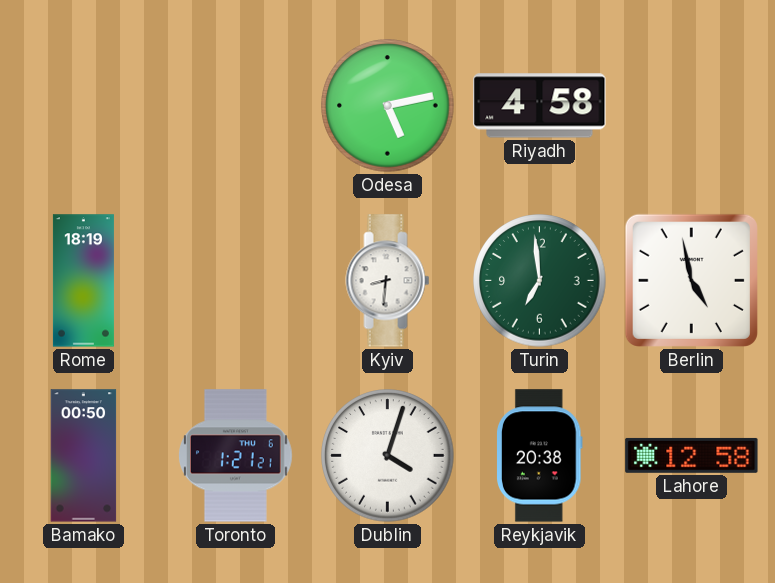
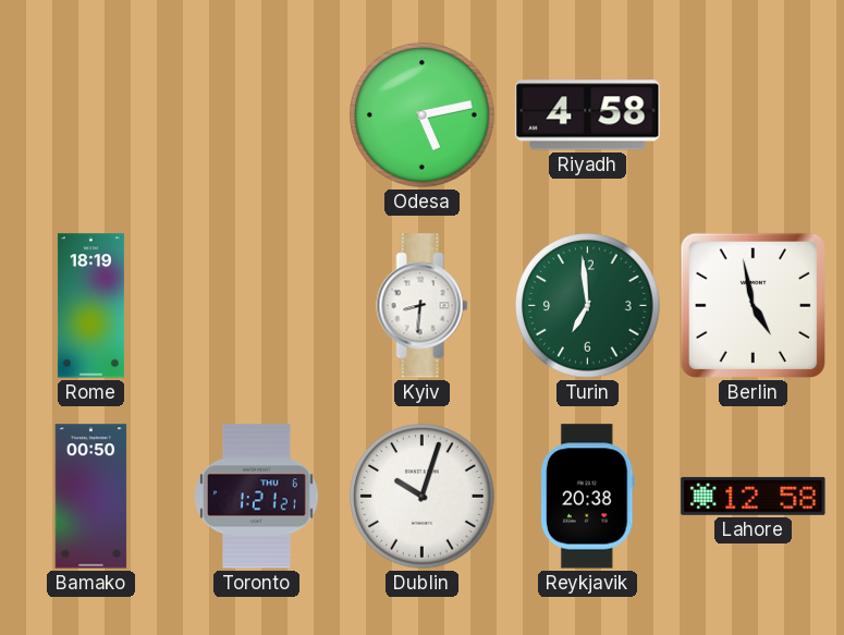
Dublin: 4:03 -> 10:03 (423, 497)
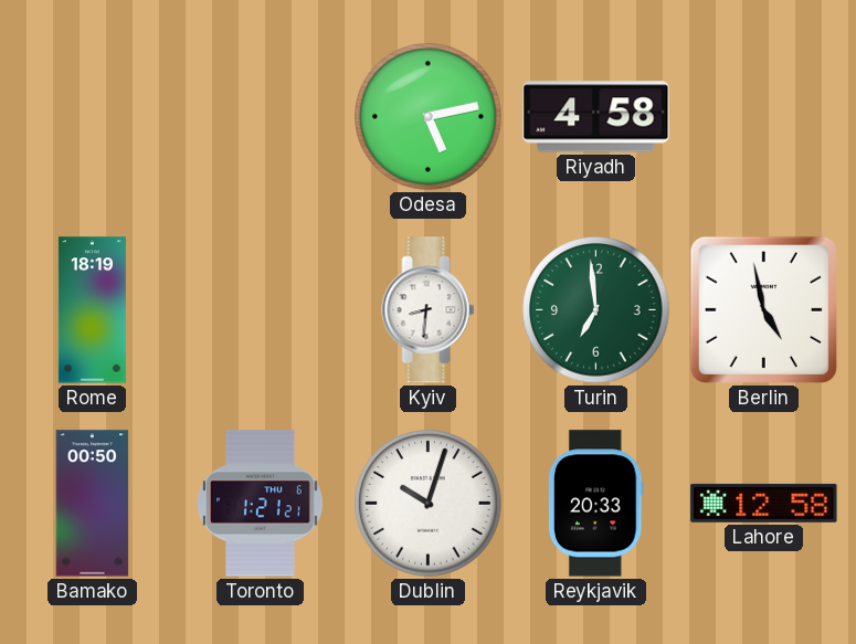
Reykjavik: 20:38 -> 20:33 (596, 504)
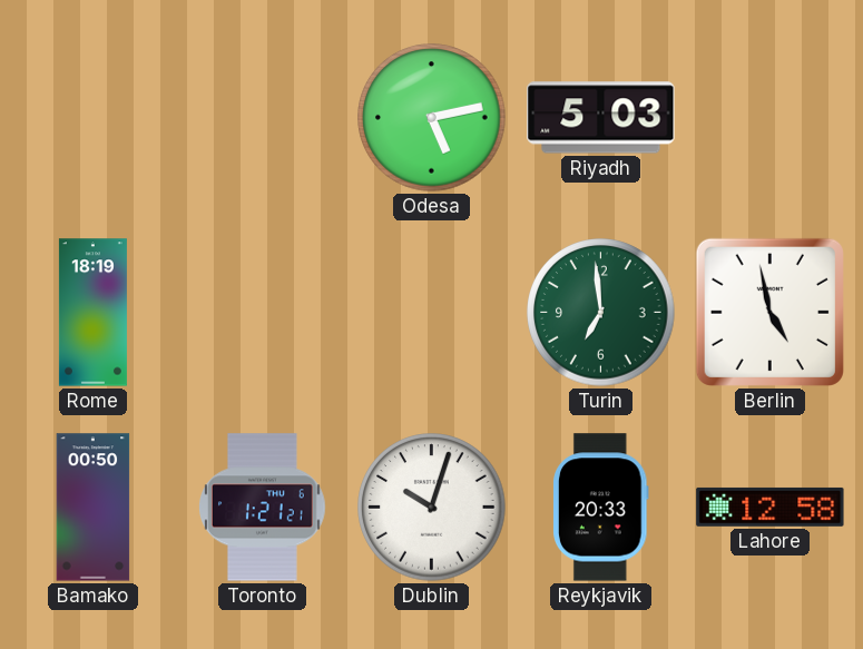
Riyadh: 4:58 -> 5:03 (601, 118)
Kyiv: 8:31 -> none (429, 310)
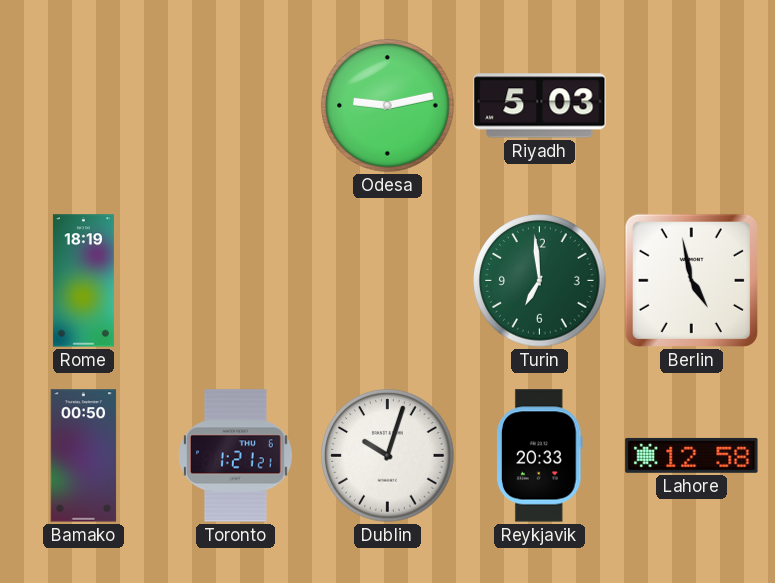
Odesa: 5:13 -> 9:13 (388, 106)
